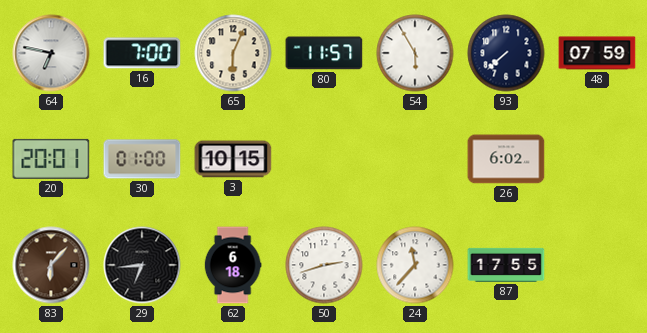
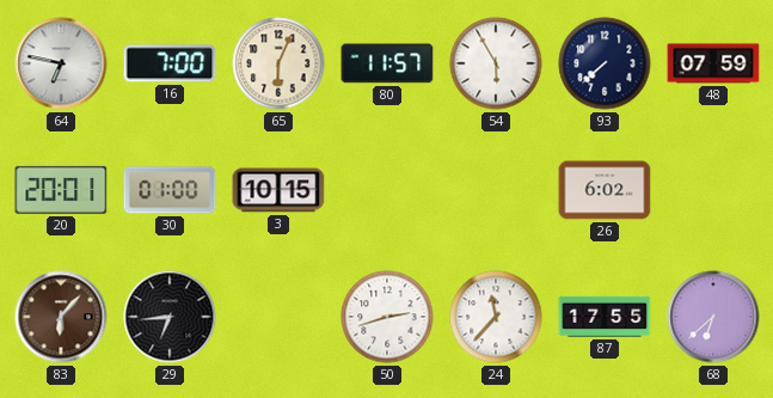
62: 6:18 -> none (233, 265)
68: none -> 6:38 (713, 317)
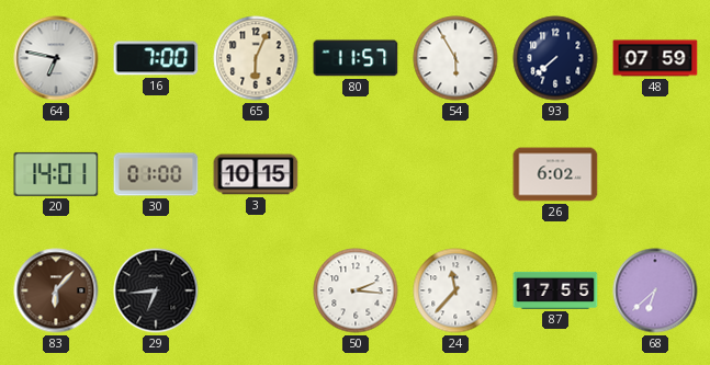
20: 20:01 -> 14:01 (56, 174)
50: 2:42 -> 2:16 (356, 290)
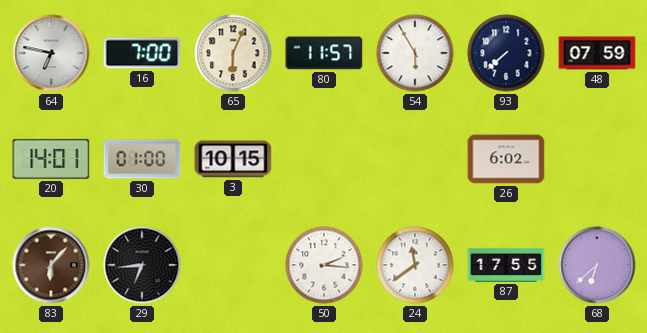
24: 11:37 -> 11:39 (415, 265)
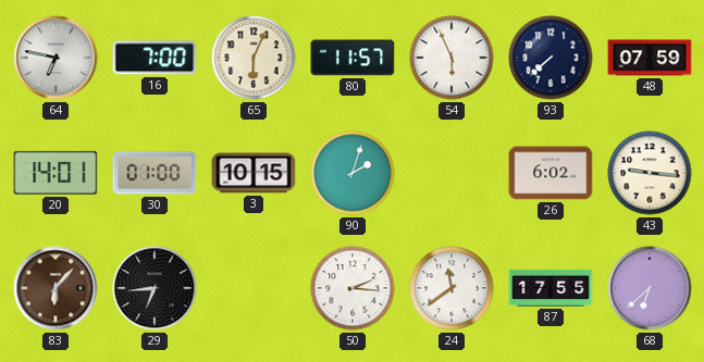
54: 5:55 -> 5:56 (452, 58)
90: none -> 2:03 (353, 173)
43: none -> 9:16 (650, 173)
